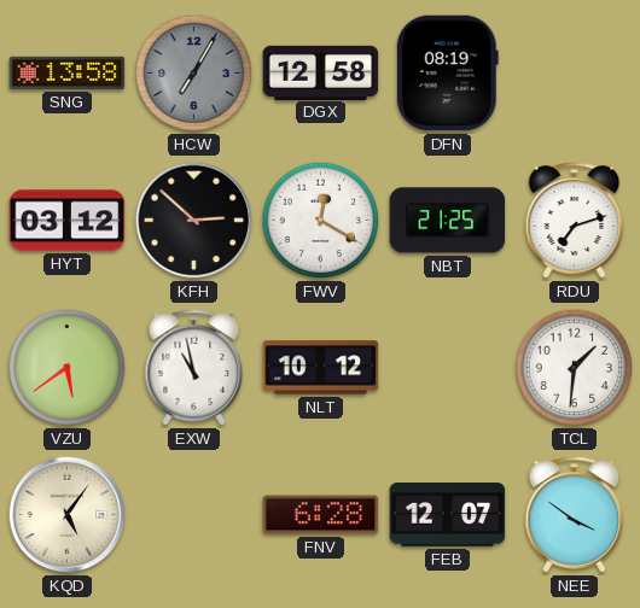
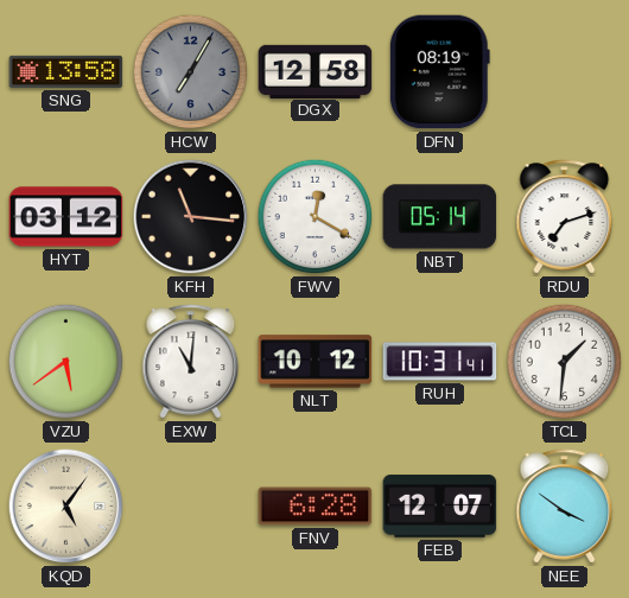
KFH: 2:52 -> 11:16 (191, 217)
NBT: 21:25 -> 05:14 (440, 217)
EXW: 10:58 -> 11:01 (191, 362)
RUH: none -> 10:31 (440, 362)
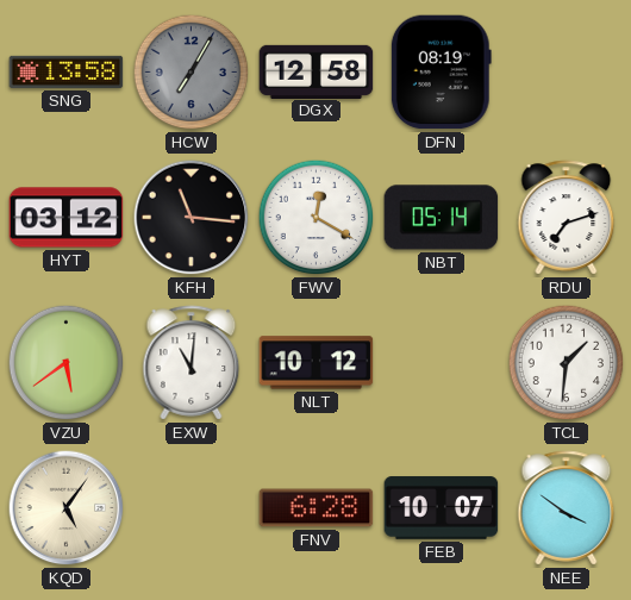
RUH: 10:31 -> none (440, 362)
FEB: 12:07 -> 10:07 (442, 508)
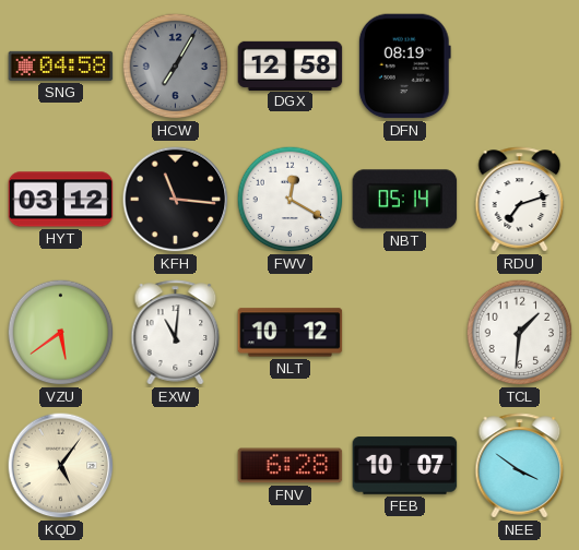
SNG: 13:58 -> 04:58 (61, 65)
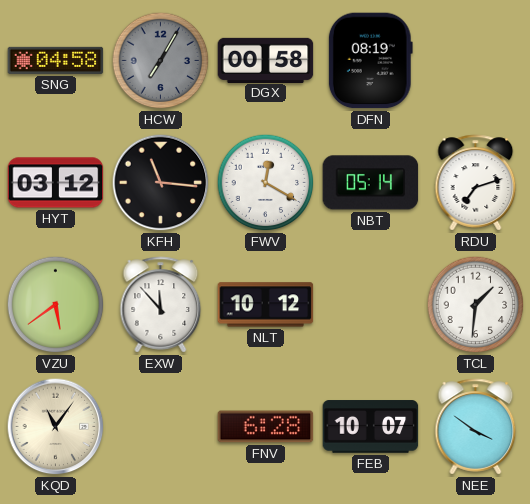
DGX: 12:58 -> 00:58 (266, 60)
EXW: 11:01 -> 11:53 (161, 305)
KQD: 5:06 -> 11:06 (56, 427)
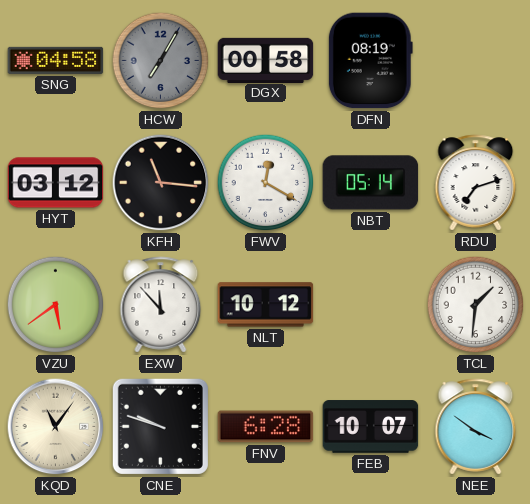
CNE: none -> 9:48 (160, 426)
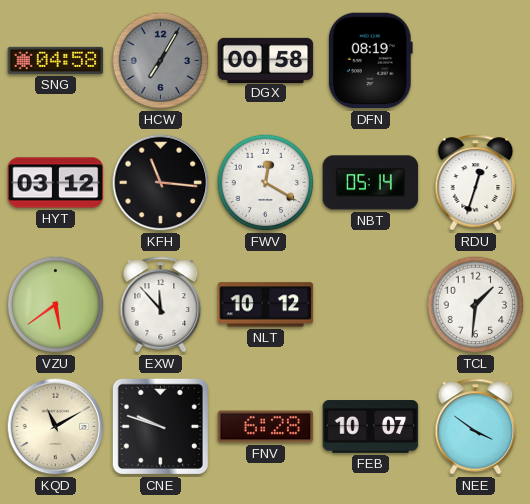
RDU: 7:12 -> 12:33 (476, 183)
KQD: 11:06 -> 11:10 (56, 427)
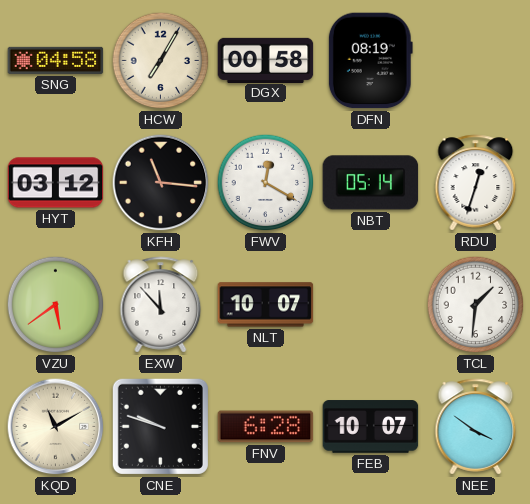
HCW dial: grey -> cream (161, 61)
NLT: 10:12 -> 10:07 (266, 305)
